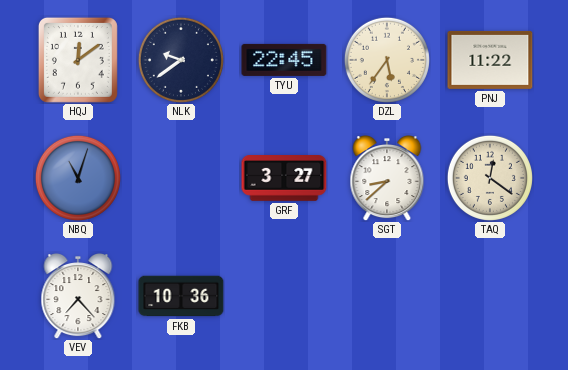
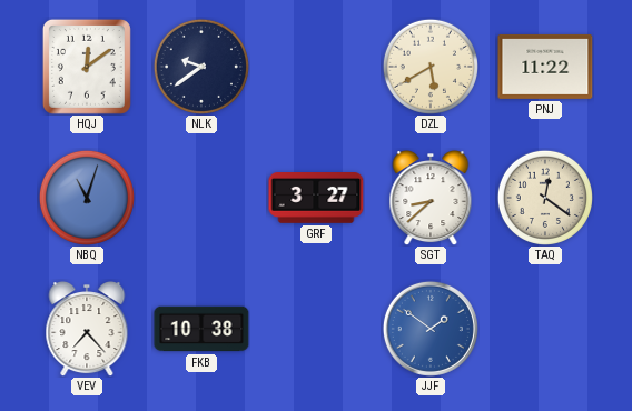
TYU: 22:45 -> none (284, 60)
DZL: 5:36 -> 5:40 (431, 67)
FKB: 10:36 -> 10:38 (201, 329)
JJF: none -> 1:51 (431, 329)
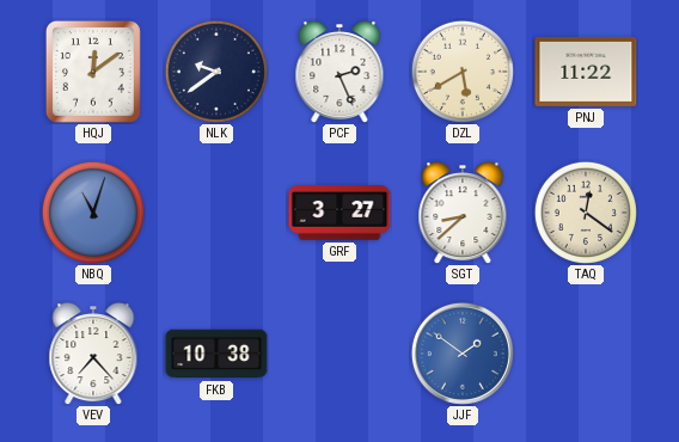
PCF: none -> 2:26 (339, 73)
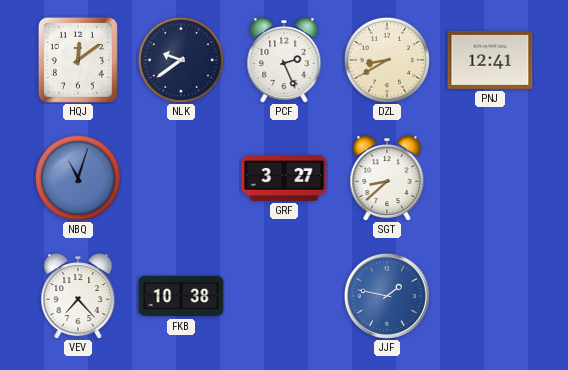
DZL: 5:40 -> 8:40 (387, 60)
PNJ: 11:22 -> 12:41 (490, 60)
TAQ: 12:21 -> none (586, 213)
JJF: 1:51 -> 1:47 (387, 296)
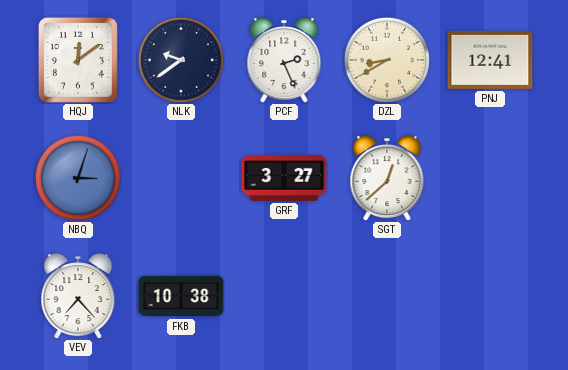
NBQ: 11:03 -> 3:03 (78, 178)
SGT: 8:38 -> 12:38 (387, 179)
JJF: 1:47 -> none (387, 296)
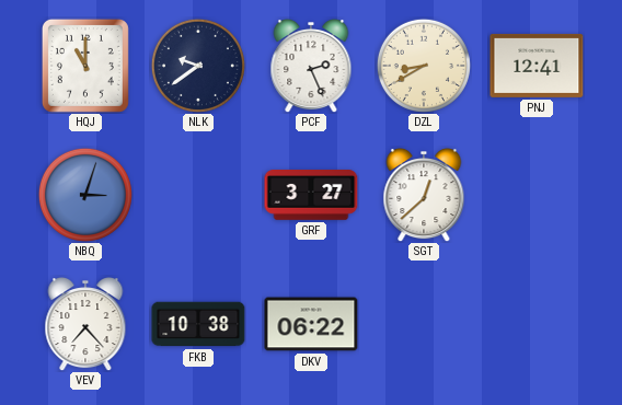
HQJ: 12:09 -> 11:00 (85, 66)
DKV: none -> 06:22 (311, 324)
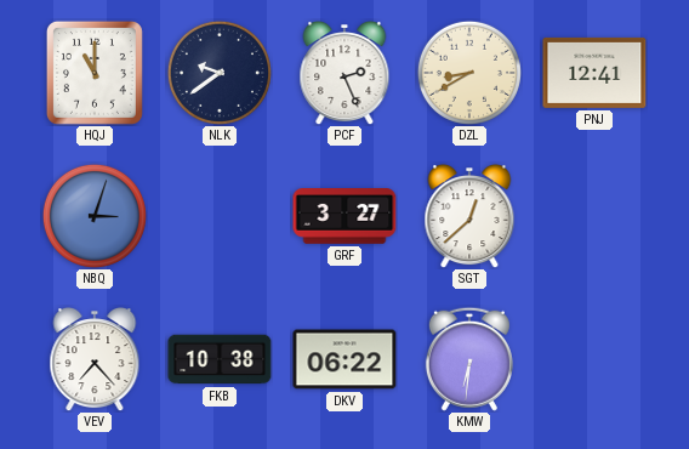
KMW: none -> 6:31 (469, 359)
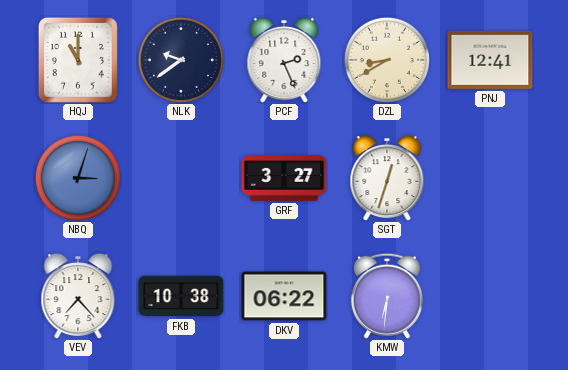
SGT: 12:38 -> 12:33 (387, 179)
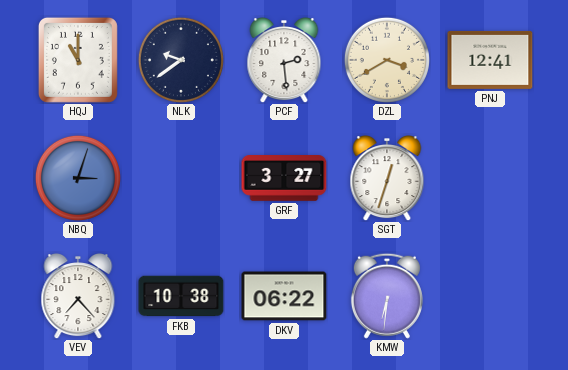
PCF: 2:26 -> 2:29 (284, 61)
DZL: 8:40 -> 3:40 (387, 60)
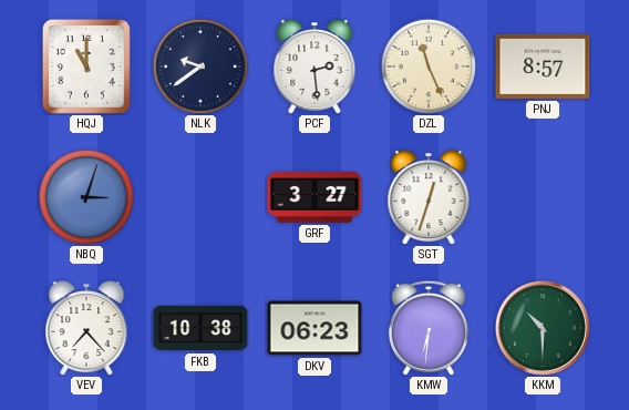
DZL: 3:40 -> 11:26 (429, 66)
PNJ: 12:41 -> 8:57 (543, 66)
DKV: 06:22 -> 06:23 (314, 328)
KKM: none -> 10:30 (543, 328)
